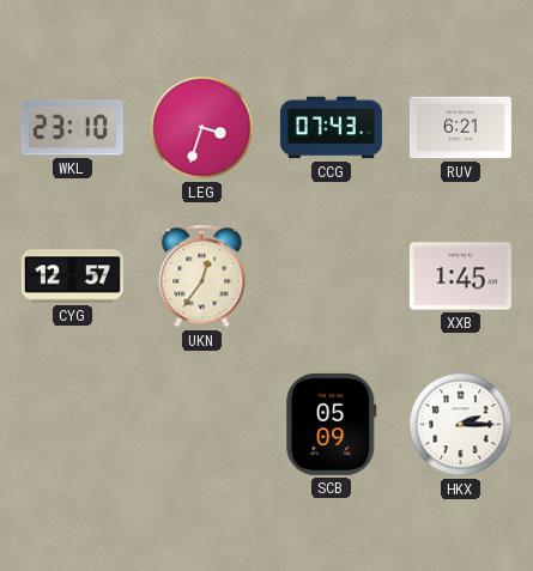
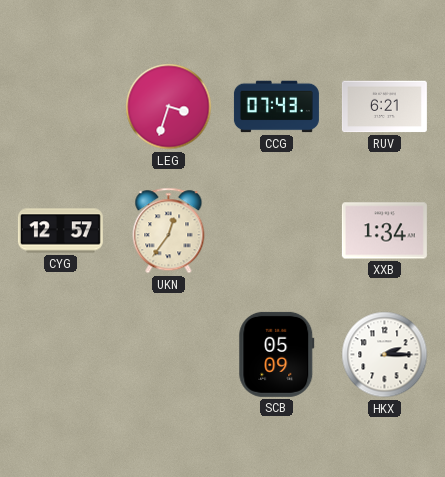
WKL: 23:10 -> none (72, 128)
XXB: 1:45 -> 1:34 (384, 231)
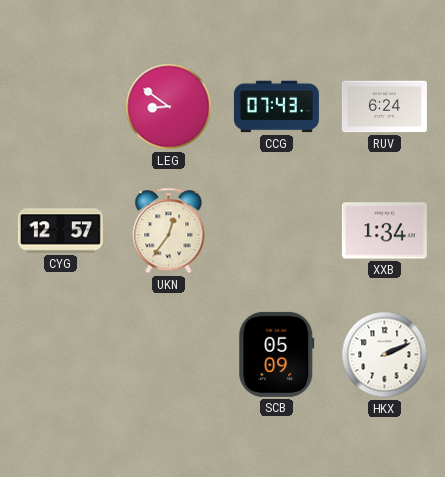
LEG: 3:33 -> 8:51 (169, 107)
RUV: 6:21 -> 6:24 (384, 107)
HKX: 2:15 -> 2:11 (385, 355)
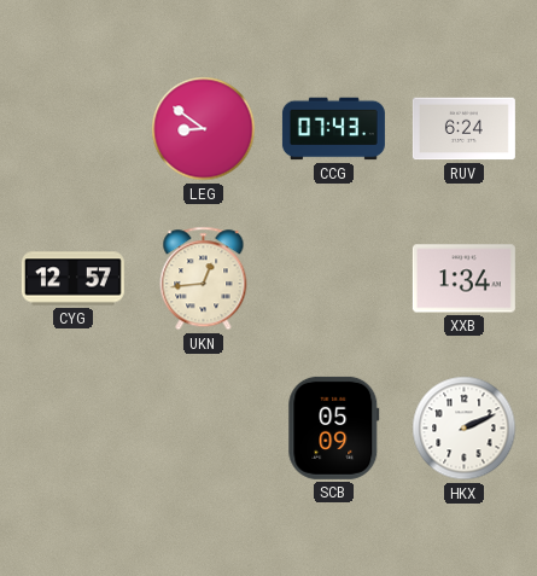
UKN: 12:36 -> 12:44 (204, 279)
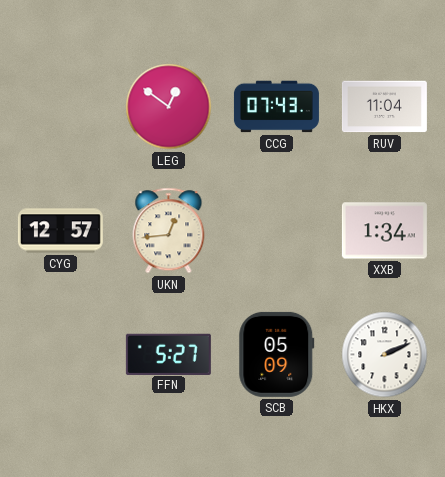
LEG: 8:51 -> 12:51 (169, 107)
RUV: 6:24 -> 11:04 (384, 107)
FFN: none -> 5:27 (168, 354)
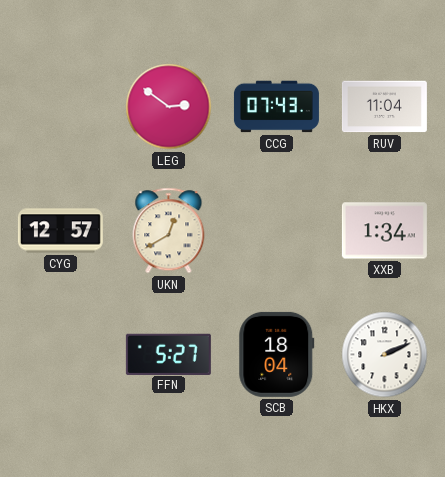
LEG: 12:51 -> 2:51 (169, 107)
UKN: 12:44 -> 12:40 (169, 231)
SCB: 05:09 -> 18:04 (277, 354)
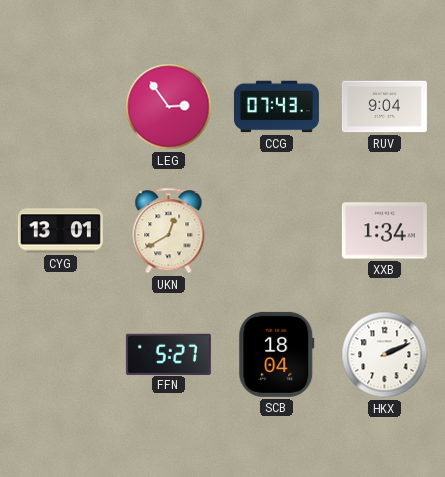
LEG: 2:51 -> 2:54 (169, 107)
RUV: 11:04 -> 9:04 (384, 107)
CYG: 12:57 -> 13:01 (60, 231)
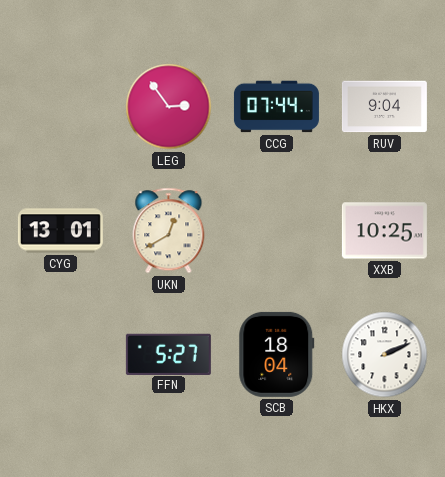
CCG: 07:43 -> 07:44 (276, 107)
XXB: 1:34 -> 10:25 (384, 231)
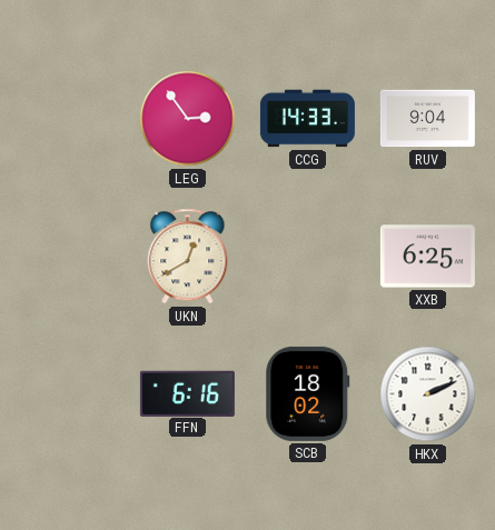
CCG: 07:44 -> 14:33 (307, 119)
CYG: 13:01 -> none (60, 231)
XXB: 10:25 -> 6:25 (427, 257)
FFN: 5:27 -> 6:16 (187, 393)
SCB: 18:04 -> 18:02 (308, 393)
